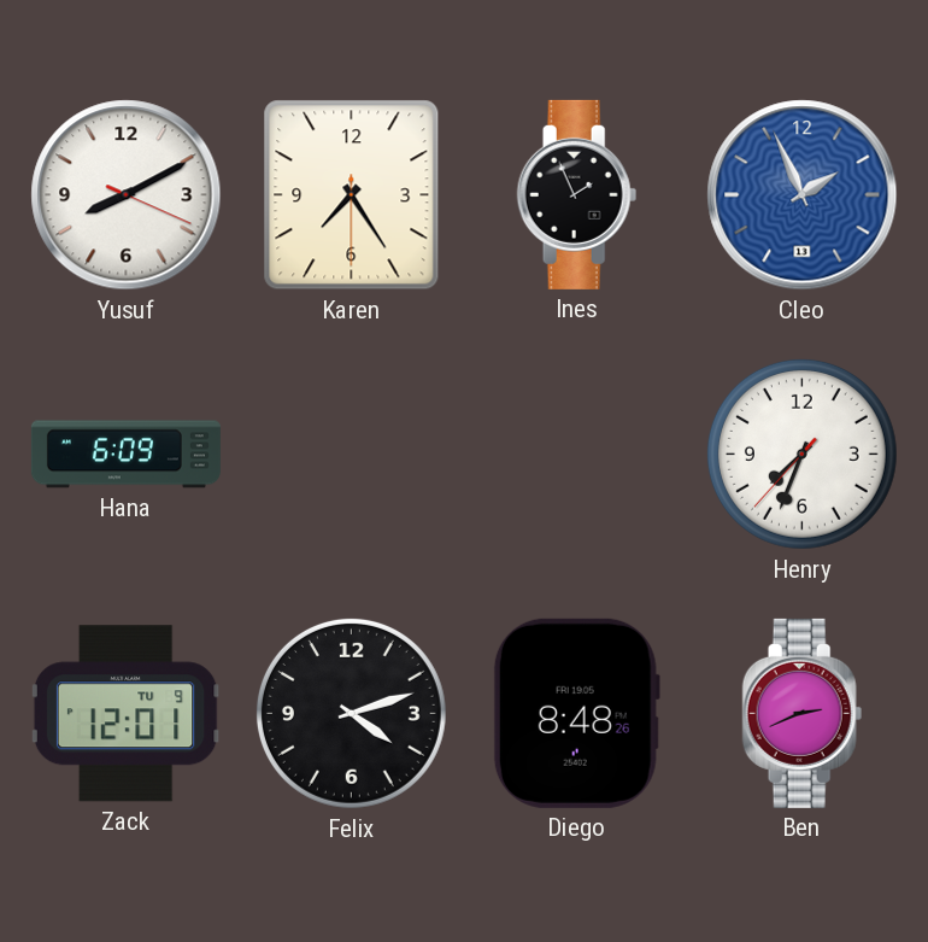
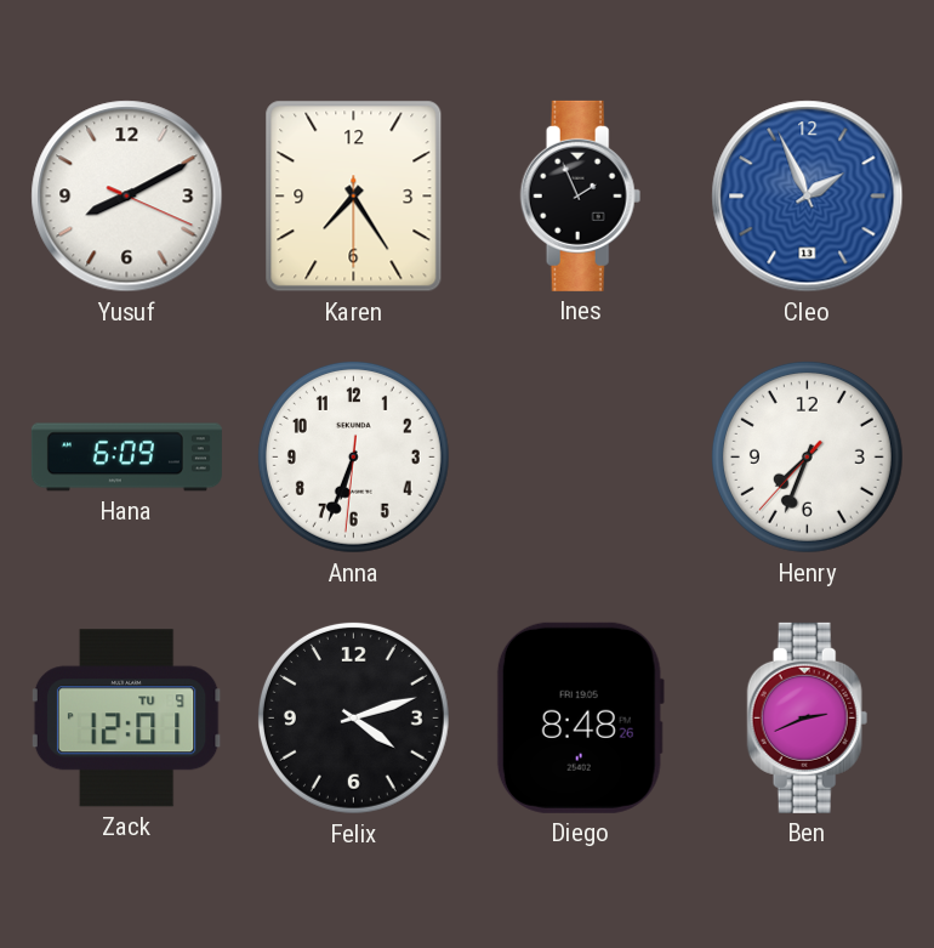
Anna: none -> 6:33 (353, 456)
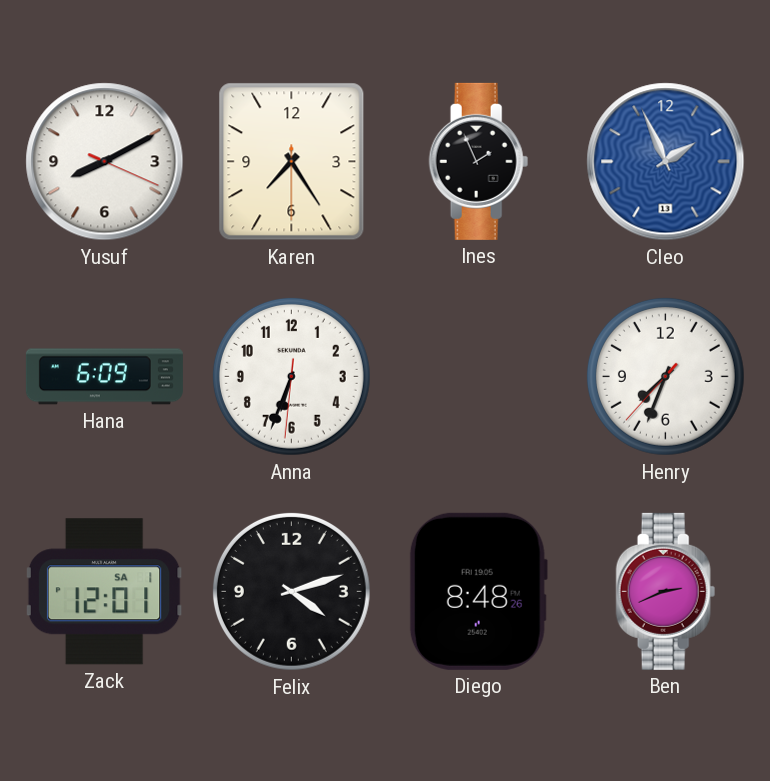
Zack date: TU 9 -> SA 1 (104, 592)
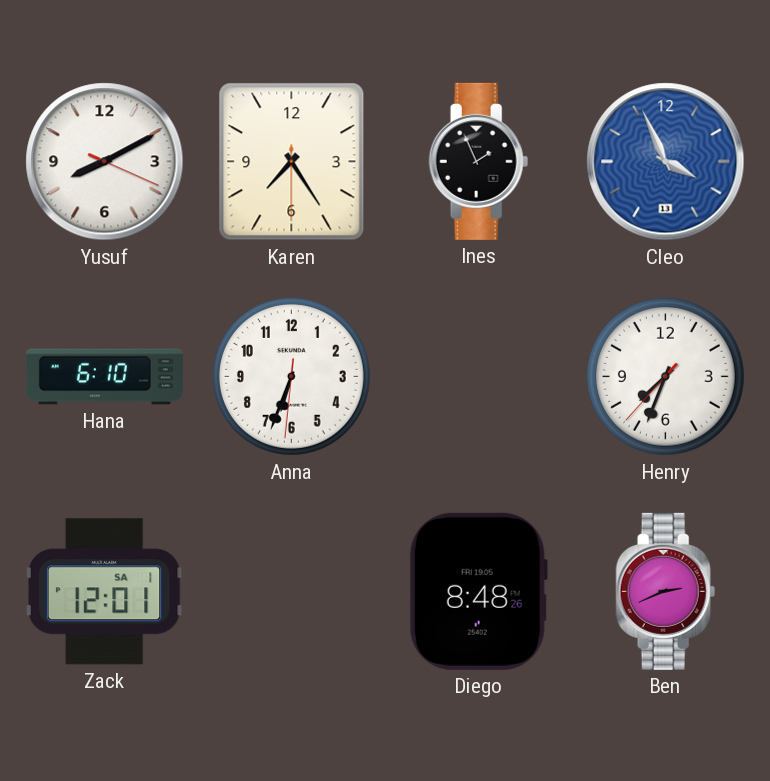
Cleo: 1:56 -> 3:56 (666, 162)
Hana: 6:09 -> 6:10 (104, 377)
Felix: 4:12 -> none (291, 591)
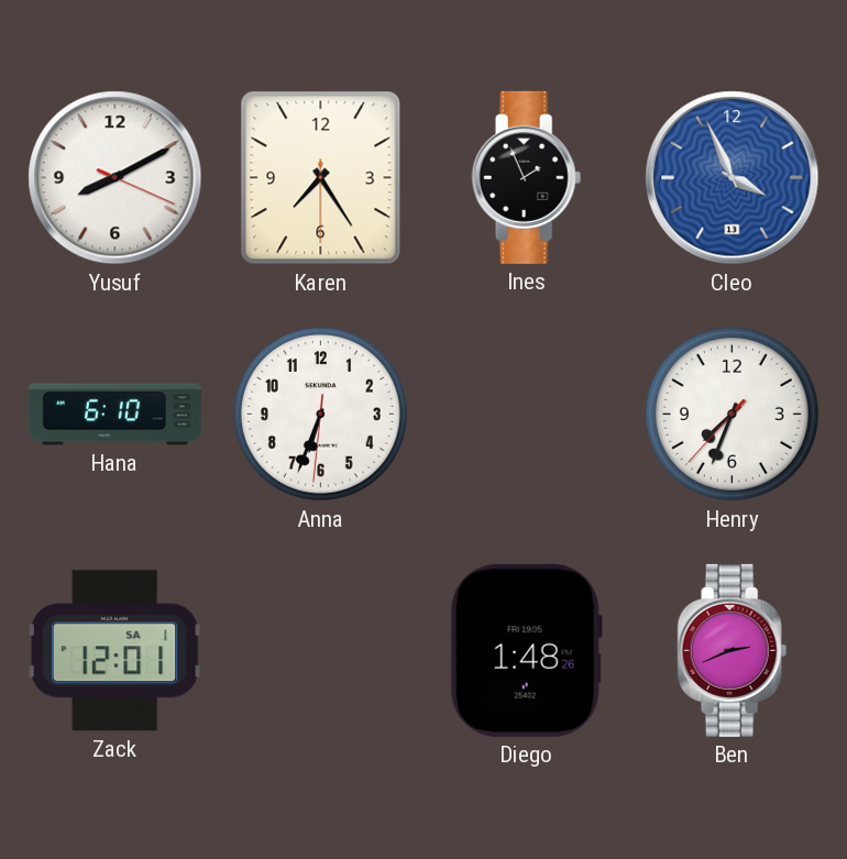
Diego: 8:48 -> 1:48 (526, 650)
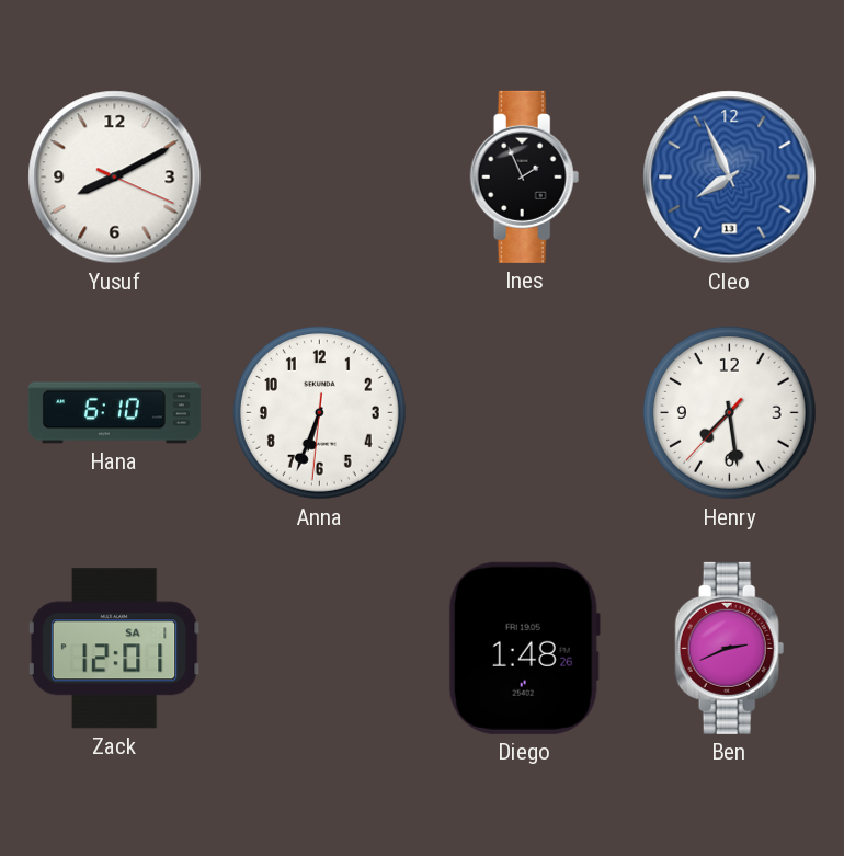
Karen: 7:24 -> none (321, 178)
Cleo: 3:56 -> 7:56 (730, 178)
Henry: 7:33 -> 7:28 (729, 412)
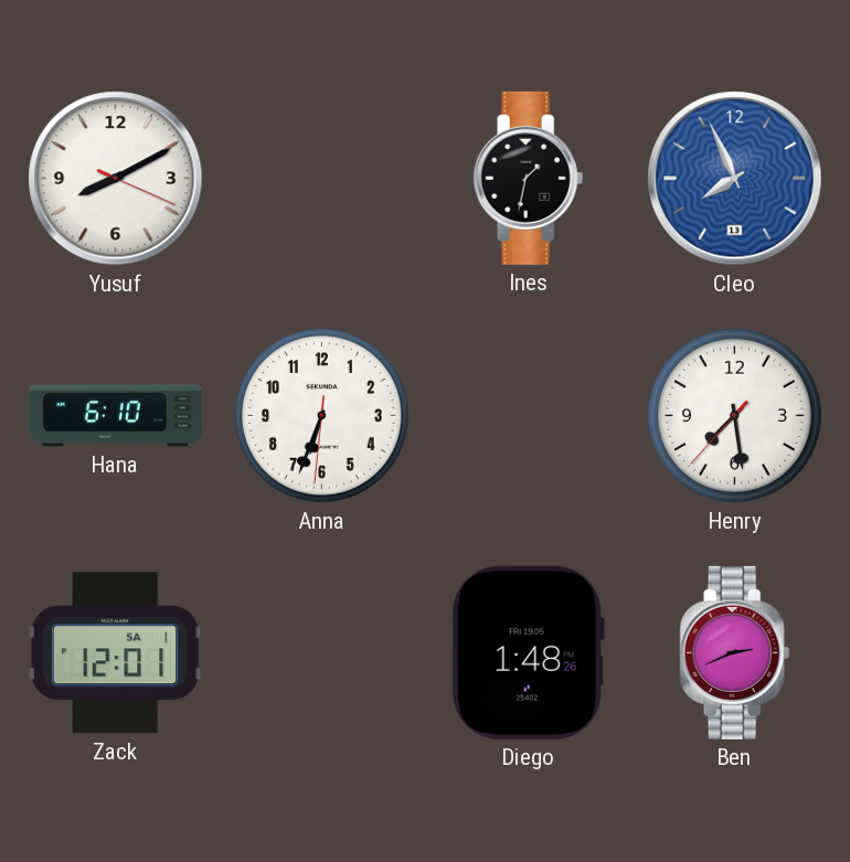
Ines: 1:56 -> 1:32 (529, 178)
